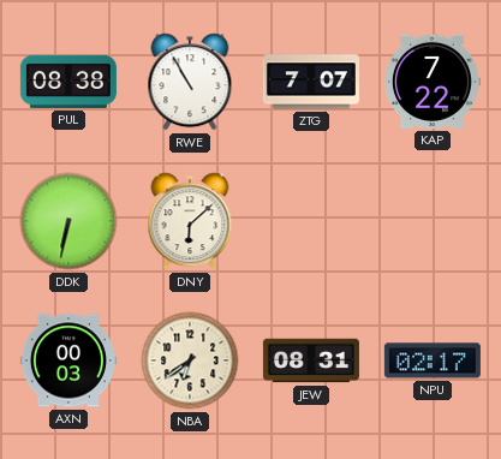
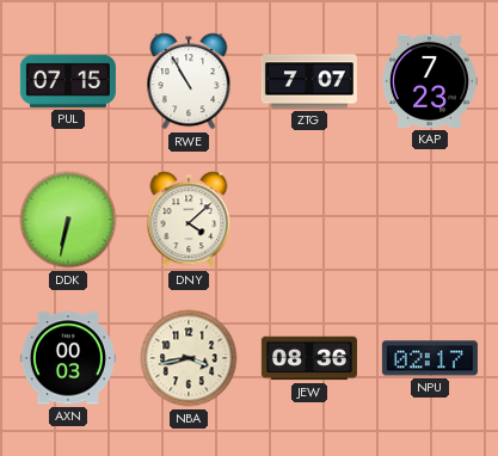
PUL: 08:38 -> 07:15 (68, 81)
KAP: 7:22 -> 7:23 (430, 81)
DNY: 6:08 -> 4:08 (189, 220)
NBA: 6:39 -> 3:43 (189, 358)
JEW: 08:31 -> 08:36 (309, 358)
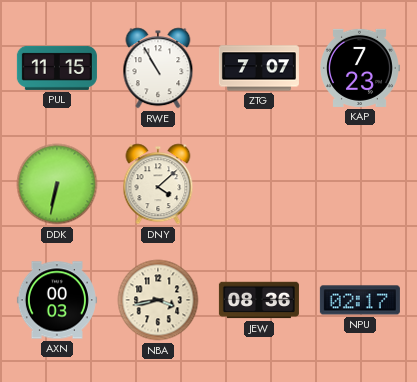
PUL: 07:15 -> 11:15 (57, 68)
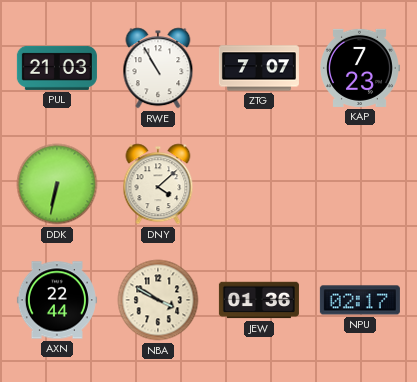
PUL: 11:15 -> 21:03 (57, 68)
AXN: 00:03 -> 22:44 (57, 300)
NBA: 3:43 -> 3:50 (158, 300)
JEW: 08:36 -> 01:36 (259, 300)
